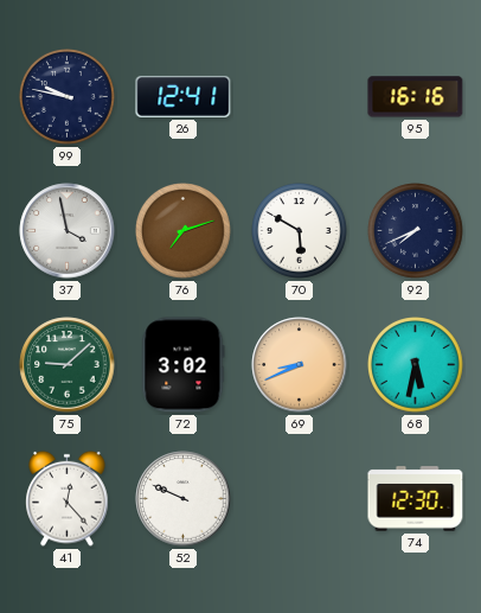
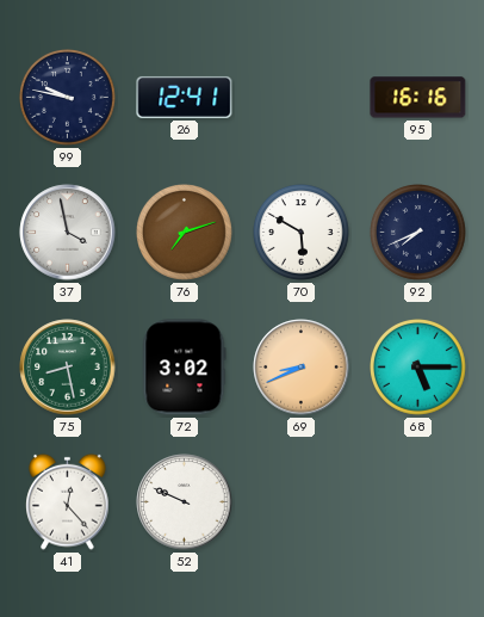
75: 9:08 -> 8:28 (68, 368)
68: 5:32 -> 5:15 (418, 368)
74: 12:30 -> none (416, 499)
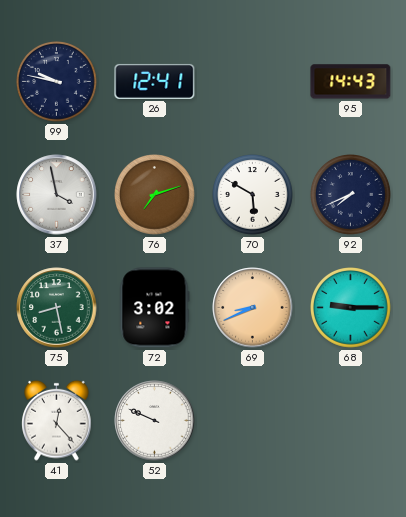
95: 16:16 -> 14:43 (351, 82)
68: 5:15 -> 9:15 (351, 308)
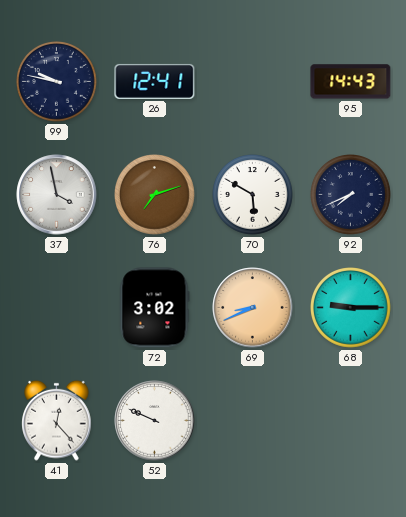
75: 8:28 -> none (57, 308)
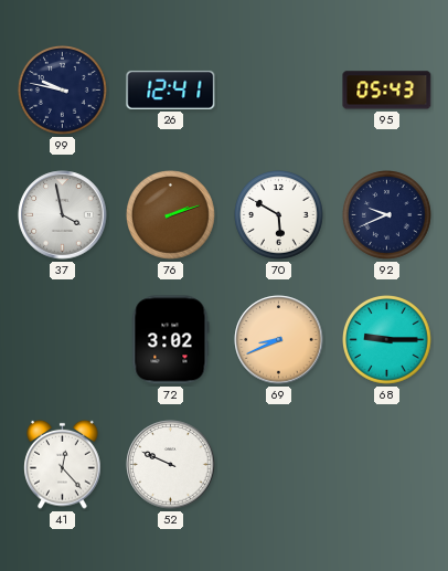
95: 14:43 -> 05:43 (387, 91)
76: 7:12 -> 2:12 (171, 215)
92: 7:41 -> 9:41 (387, 215)
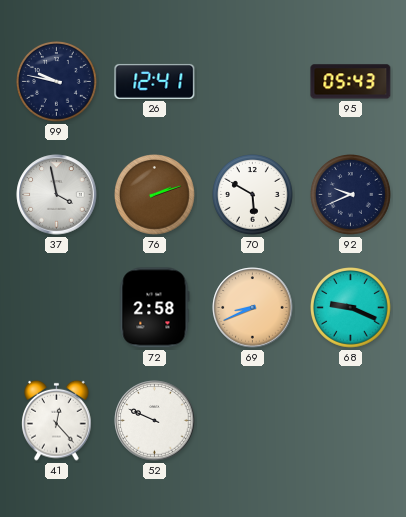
72: 3:02 -> 2:58 (155, 308)
68: 9:15 -> 9:19 (351, 308)
